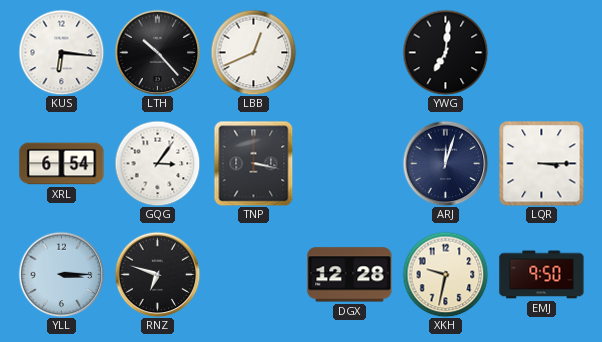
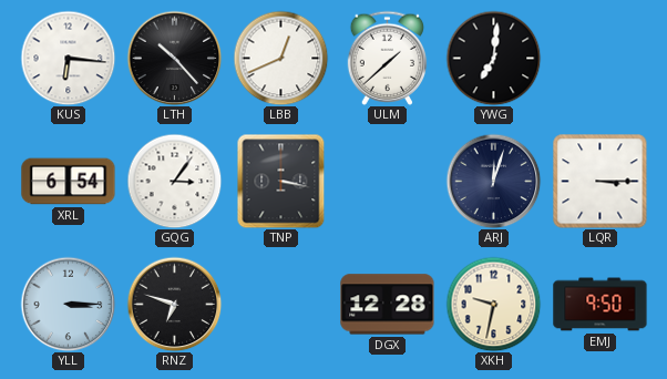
ULM: none -> 1:38 (388, 58)
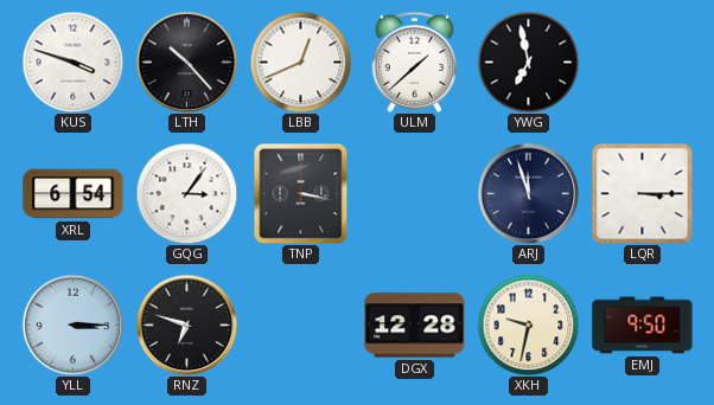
KUS: 6:16 -> 3:48 (72, 62)
YWG: 7:01 -> 6:58 (528, 62)
ARJ: 12:03 -> 11:57 (528, 193)
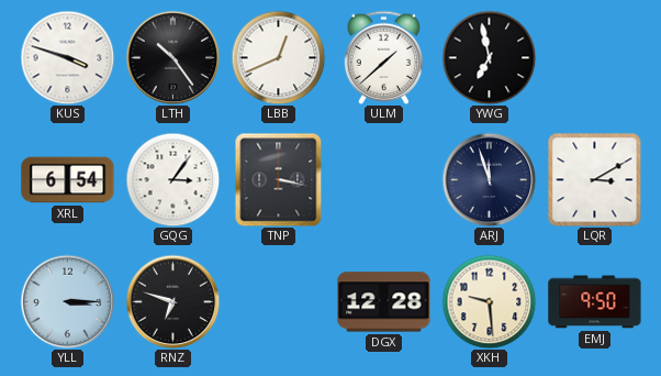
LTH: 10:23 -> 10:24 (172, 57)
LQR: 3:15 -> 3:10 (595, 180)
XKH: 9:32 -> 9:29 (489, 301)
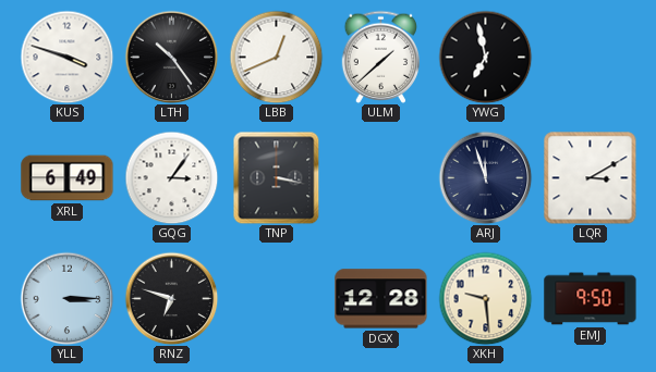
XRL: 6:54 -> 6:49 (68, 178)
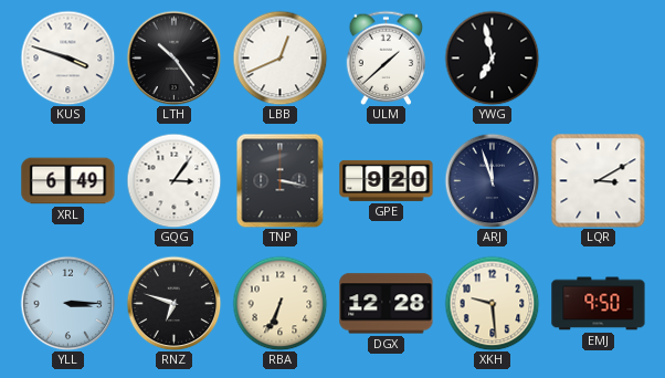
GPE: none -> 9:20 (387, 180)
RBA: none -> 6:34 (279, 303)
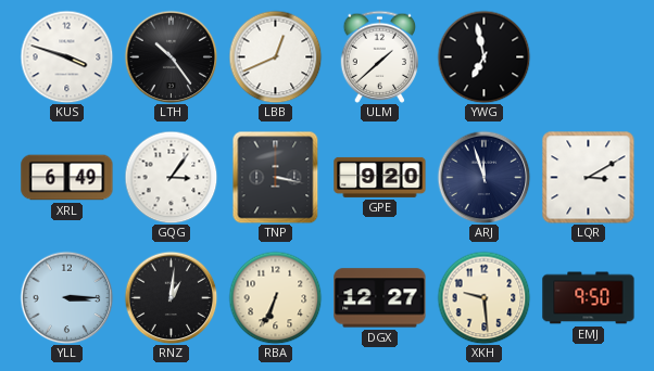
RNZ: 6:48 -> 1:01 (171, 297)
DGX: 12:28 -> 12:27 (380, 298)
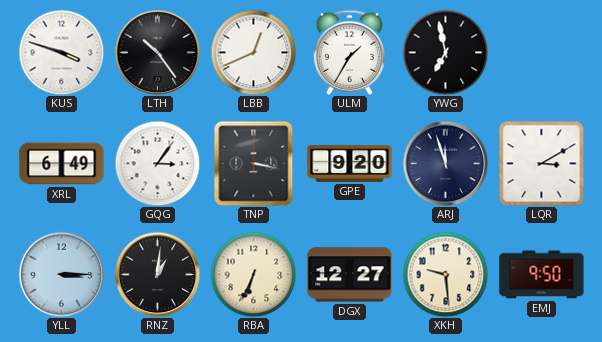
ULM: 1:38 -> 1:35 (350, 52)
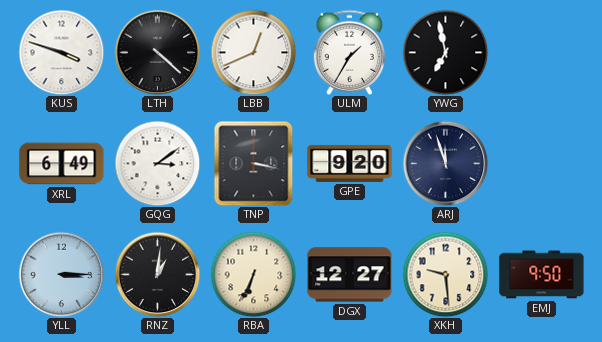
LTH: 10:24 -> 4:22 (157, 52)
GQG: 3:06 -> 3:09 (157, 163)
LQR: 3:10 -> none (542, 164)
